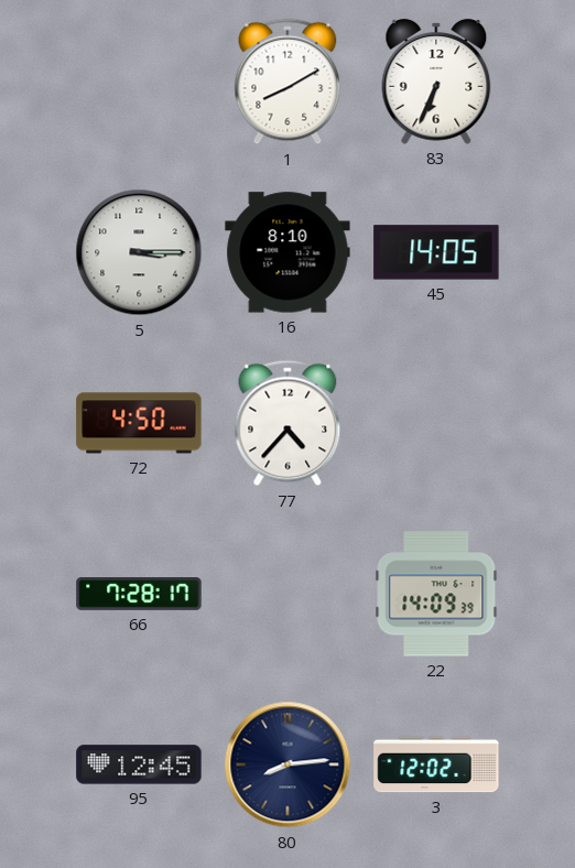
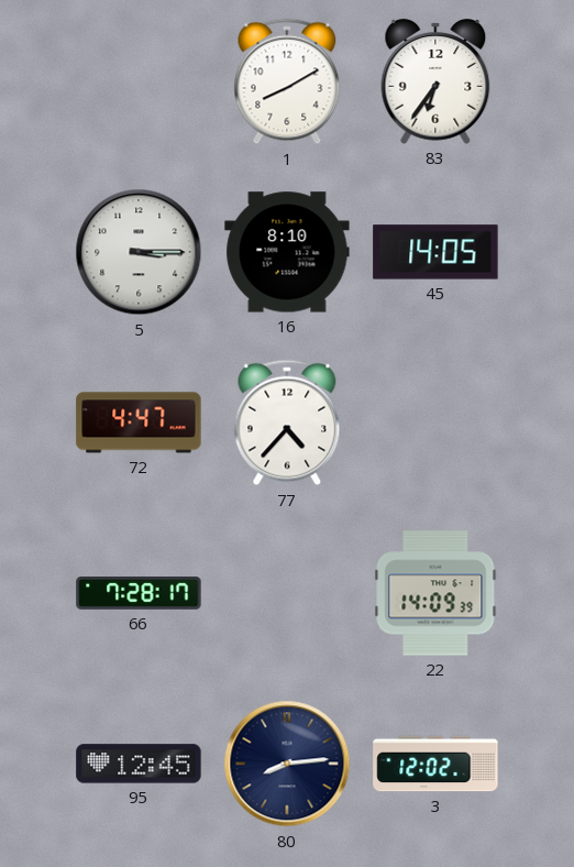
83: 6:34 -> 6:36 (435, 83)
72: 4:50 -> 4:47 (139, 422)
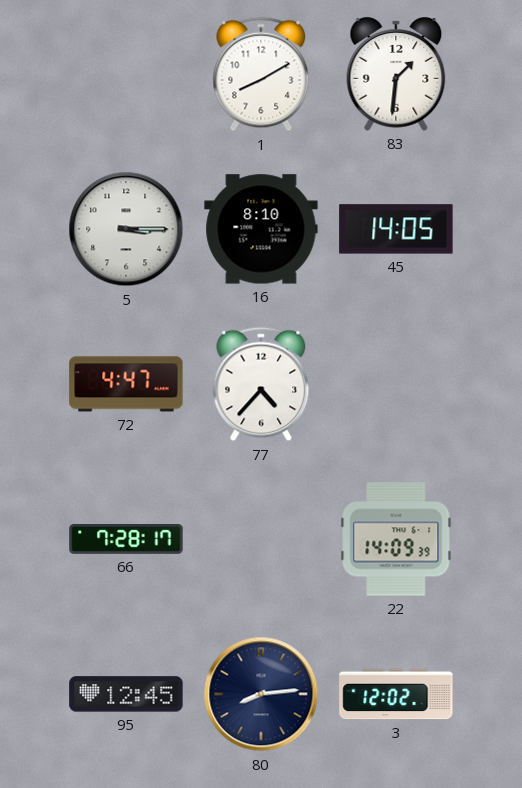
83: 6:36 -> 1:31 (396, 75)
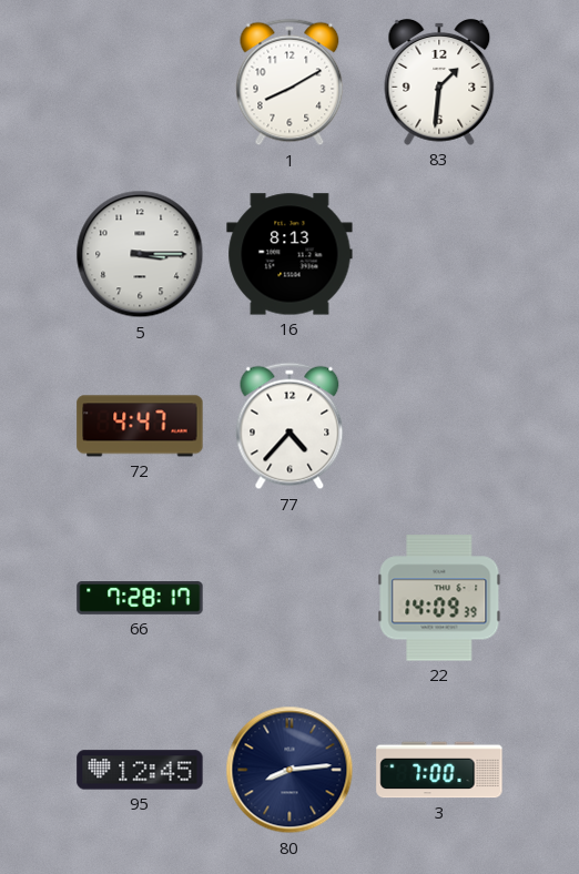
16: 8:10 -> 8:13 (289, 254)
45: 14:05 -> none (396, 229)
3: 12:02 -> 7:00 (439, 770)
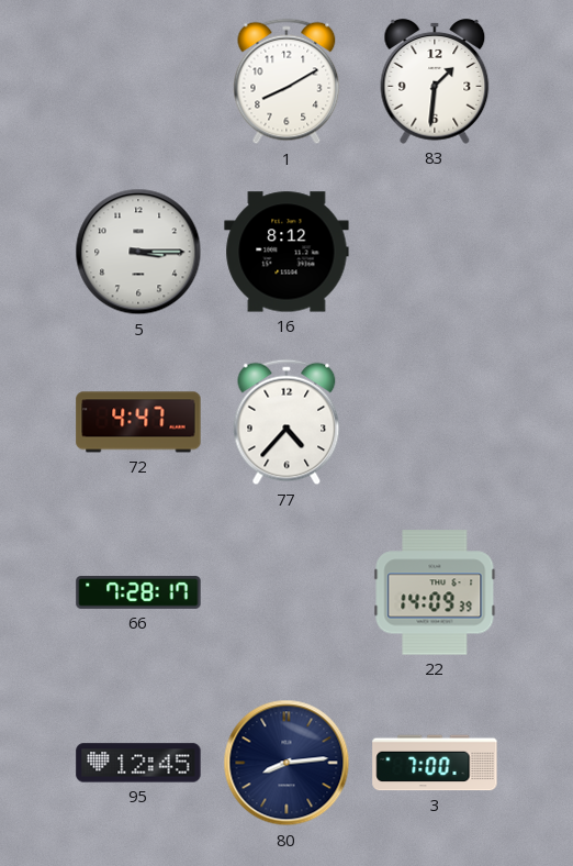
16: 8:13 -> 8:12 (286, 252)
